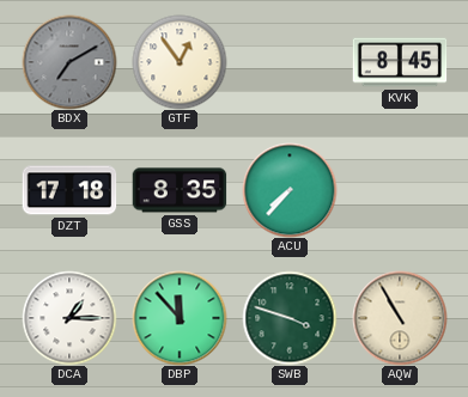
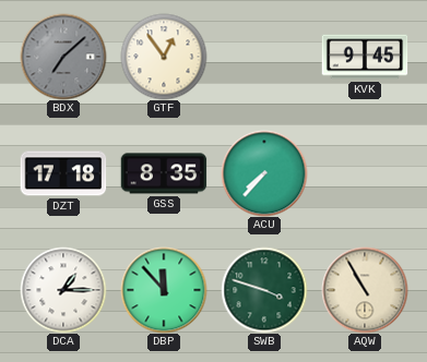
BDX: 7:10 -> 7:08 (63, 57)
KVK: 8:45 -> 9:45 (365, 57)
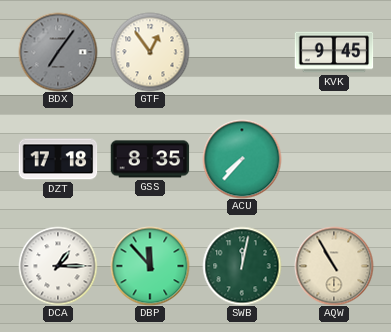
BDX: 7:08 -> 7:06 (58, 52)
SWB: 3:48 -> 12:02 (242, 266)
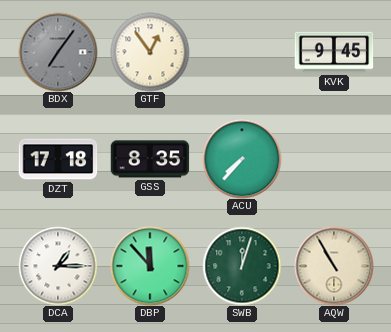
SWB: 12:02 -> 12:03 (242, 266)
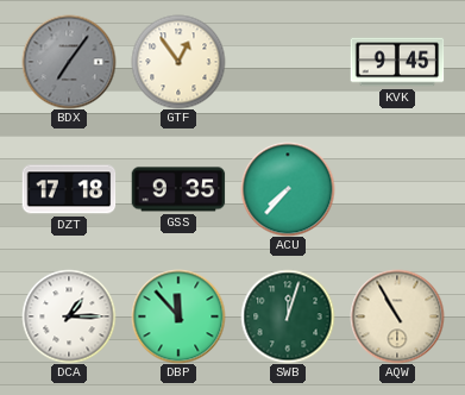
GSS: 8:35 -> 9:35 (178, 189)
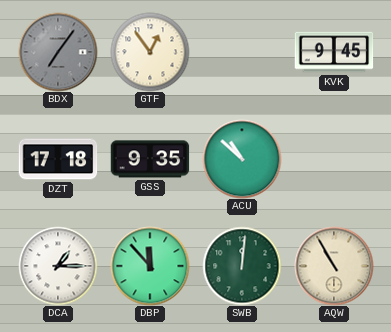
ACU: 7:37 -> 10:52 (242, 159)
SWB: 12:03 -> 12:01 (242, 266)
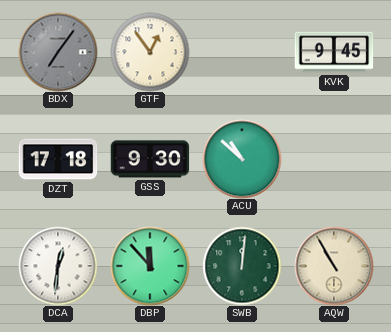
GSS: 9:35 -> 9:30 (150, 159)
DCA: 1:15 -> 12:31 (58, 266)
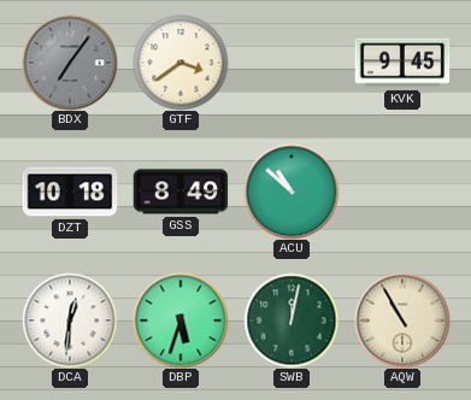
GTF: 12:54 -> 3:39 (181, 63)
DZT: 17:18 -> 10:18 (70, 192)
GSS: 9:30 -> 8:49 (181, 192)
DBP: 11:53 -> 5:33 (181, 320)
SWB: 12:01 -> 12:02 (292, 320)
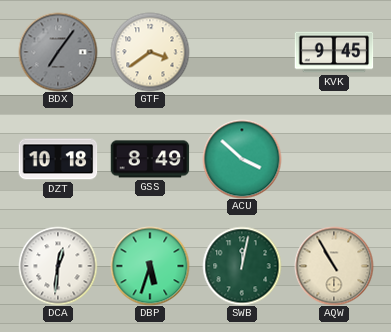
ACU: 10:52 -> 3:52 (242, 159)
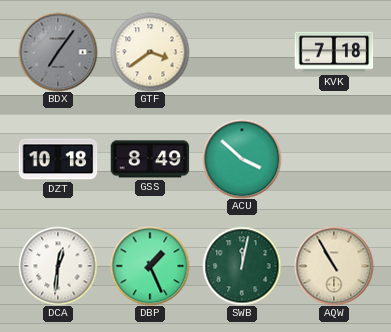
KVK: 9:45 -> 7:18 (334, 52)
DBP: 5:33 -> 1:26 (150, 266)
